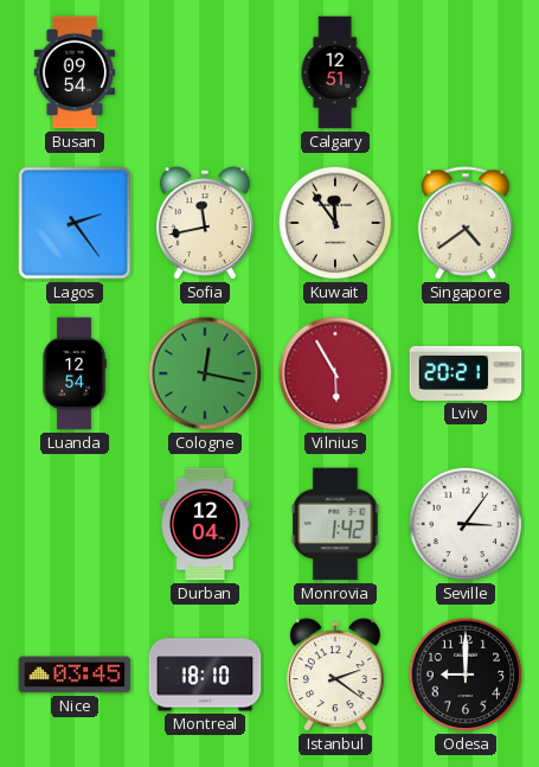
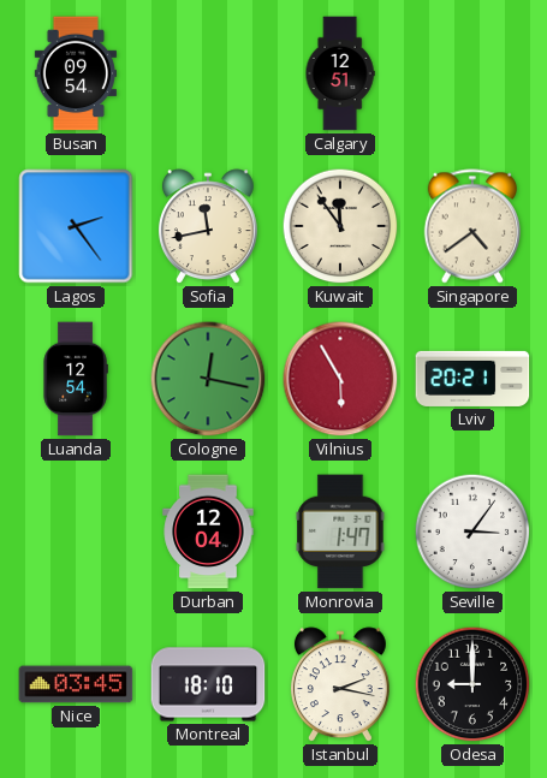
Monrovia: 1:42 -> 1:47 (340, 531)
Istanbul: 2:21 -> 2:17 (340, 685)
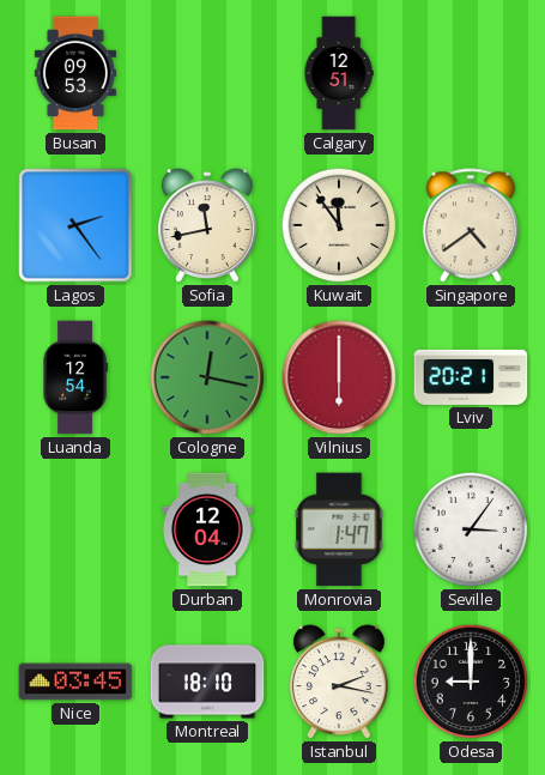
Busan: 09:54 -> 09:53 (75, 73)
Vilnius: 5:55 -> 6:00 (339, 377)
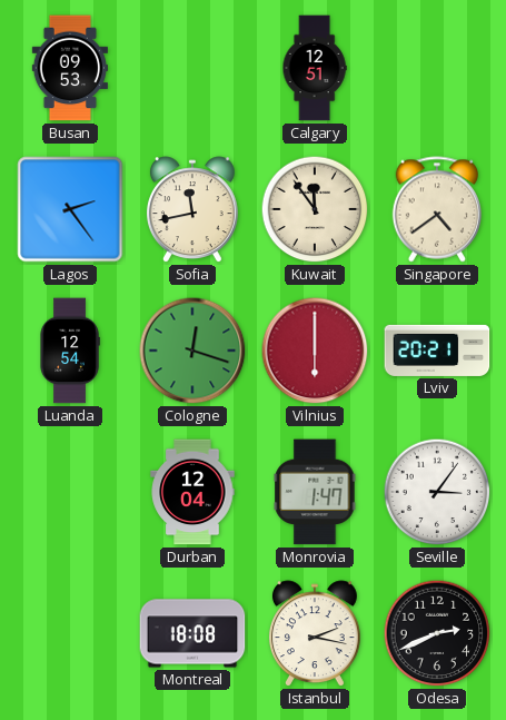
Cologne: 12:17 -> 12:18 (192, 351)
Nice: 03:45 -> none (75, 682)
Montreal: 18:10 -> 18:08 (192, 633)
Odesa: 9:00 -> 2:41 (437, 633)
